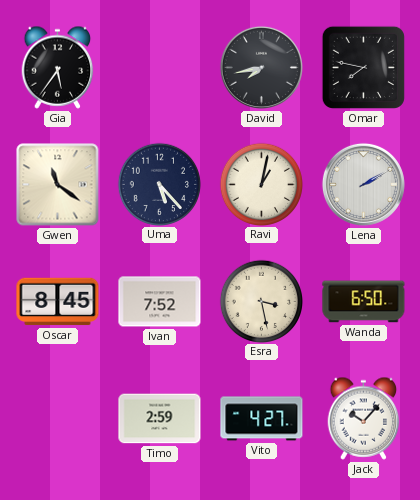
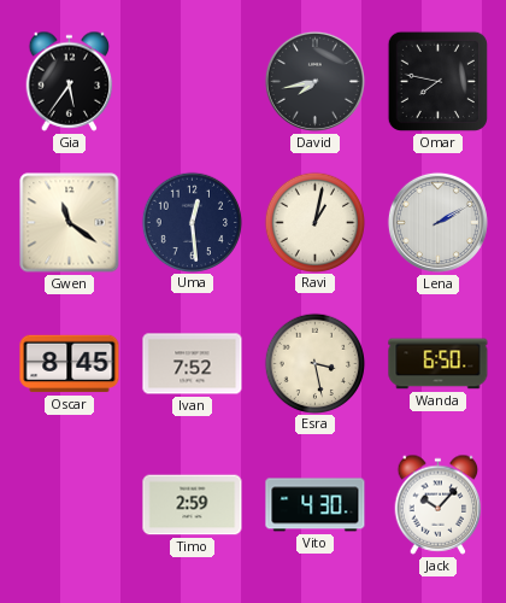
Uma: 5:23 -> 12:29 (192, 222)
Vito: 4:27 -> 4:30 (316, 505)
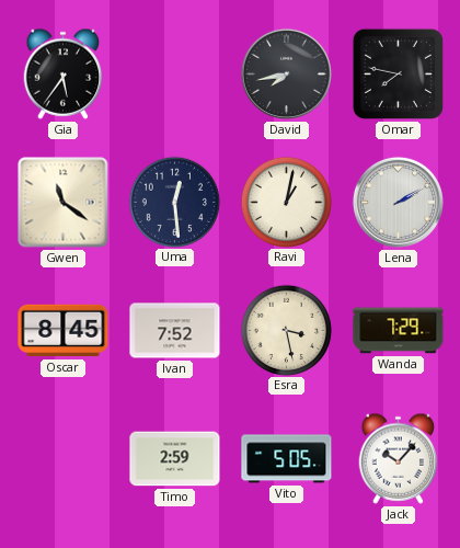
Wanda: 6:50 -> 7:29 (399, 331)
Vito: 4:30 -> 5:05 (287, 459)
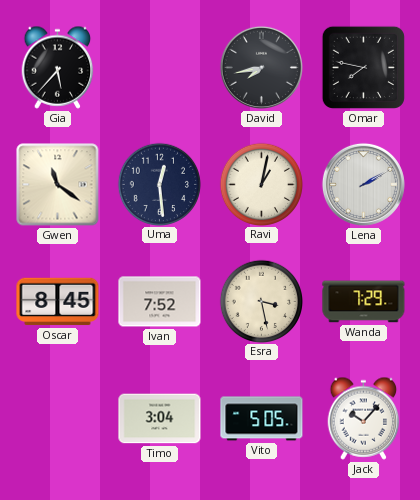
Gia: 5:36 -> 5:37 (58, 67)
Timo: 2:59 -> 3:04 (160, 419)
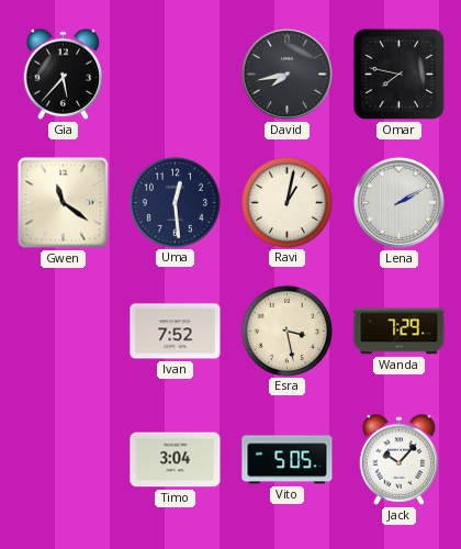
Oscar: 8:45 -> none (58, 302)
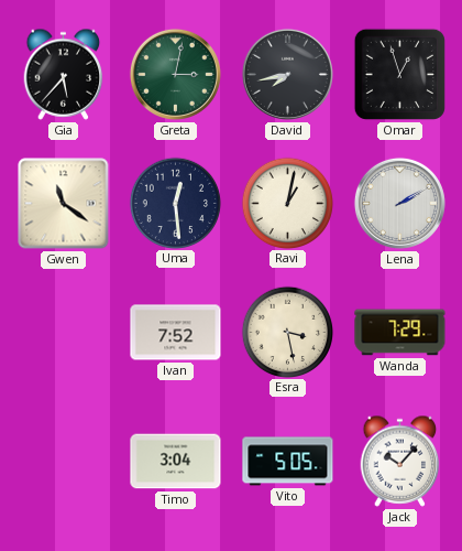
Greta: none -> 3:02 (175, 74)
Omar: 7:47 -> 12:57 (399, 74)
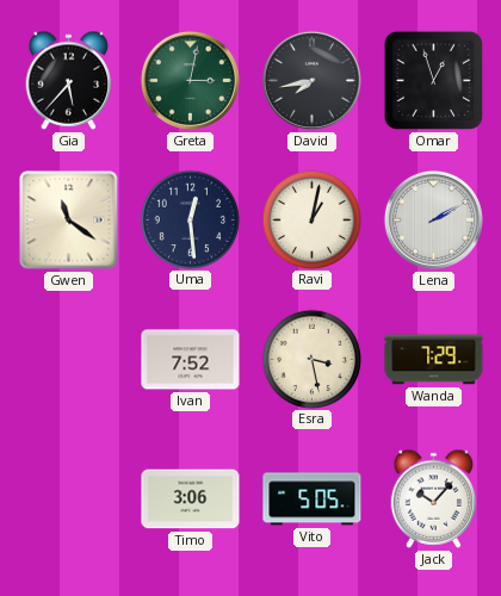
Timo: 3:04 -> 3:06 (191, 499)
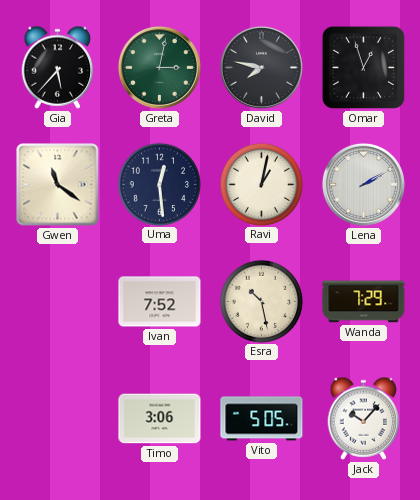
David: 7:43 -> 7:47 (261, 67)
Esra: 3:28 -> 10:28 (261, 301)
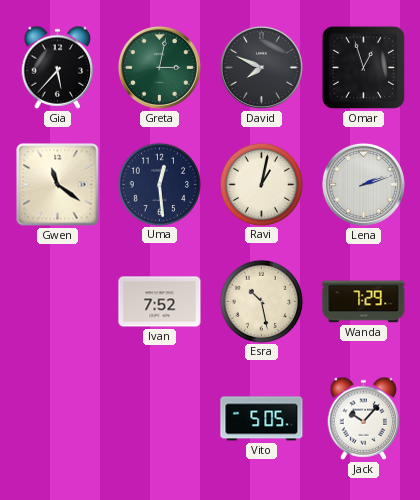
David: 7:47 -> 7:49 (261, 67)
Lena: 2:10 -> 2:12 (363, 184)
Timo: 3:06 -> none (160, 419)
